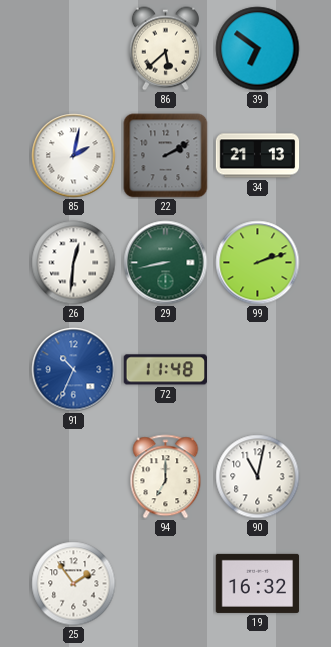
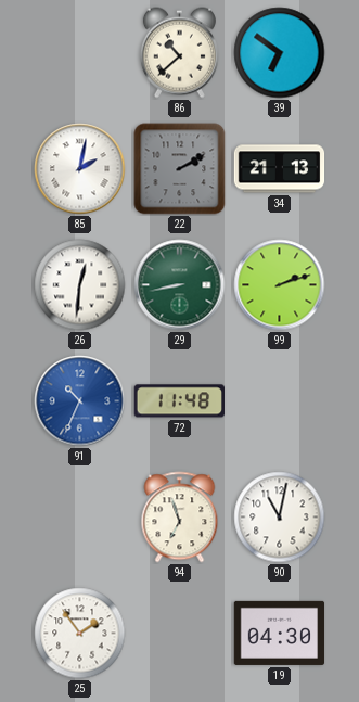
86: 5:38 -> 10:38 (179, 53)
94: 7:00 -> 6:57 (180, 518)
19: 16:32 -> 04:30 (280, 633)
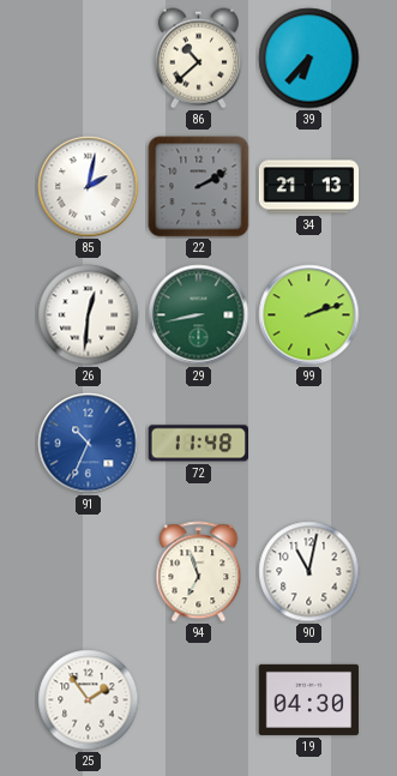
39: 6:51 -> 6:37 (309, 59)
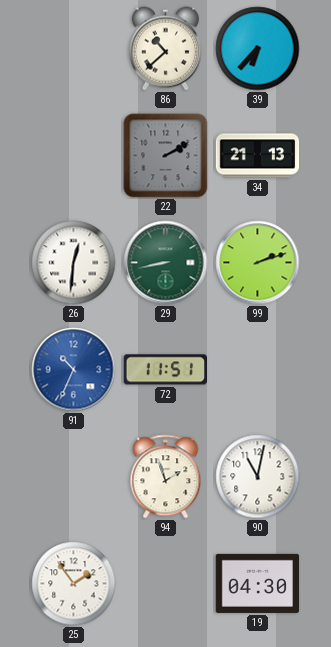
85: 2:02 -> none (89, 187)
72: 11:48 -> 11:51 (165, 370)
94: 6:57 -> 1:57 (166, 477)
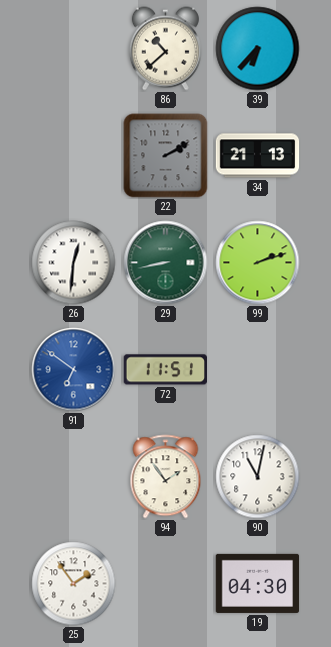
91: 10:34 -> 6:51 (74, 370)
94: 1:57 -> 1:54 (166, 477)
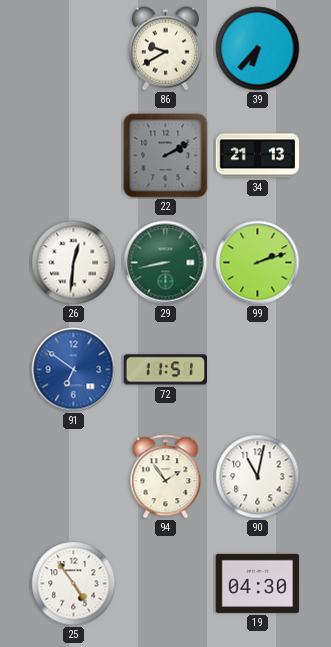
86: 10:38 -> 9:40 (165, 49)
25: 1:54 -> 4:54 (74, 584)
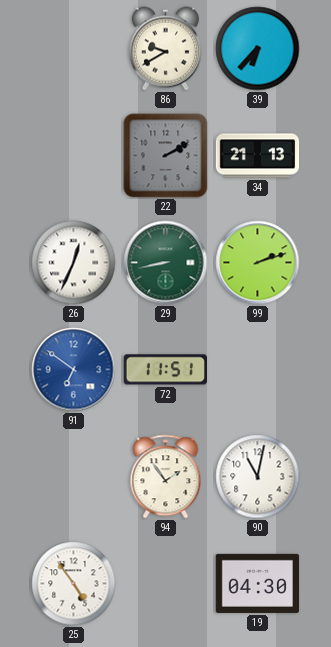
26: 12:31 -> 12:34 (74, 263)
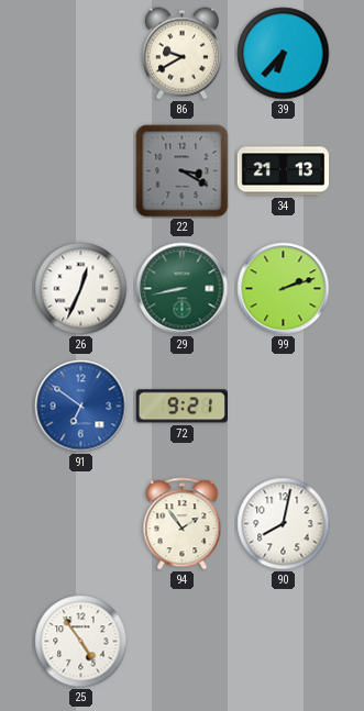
22: 2:10 -> 3:20 (183, 171)
72: 11:51 -> 9:21 (181, 407)
90: 11:02 -> 8:02 (284, 524)
19: 04:30 -> none (258, 583)
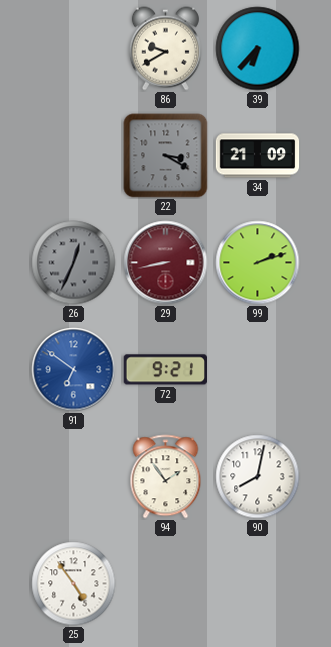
34: 21:13 -> 21:09 (258, 156)
26 dial: white -> grey (74, 263)
29 dial: green -> burgundy (166, 263)
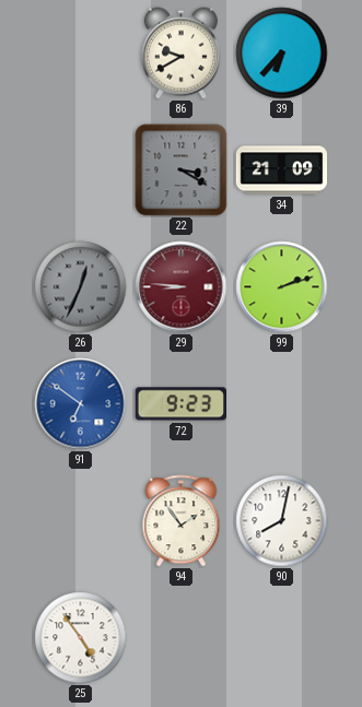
29: 8:43 -> 8:46 (182, 287)
72: 9:21 -> 9:23 (180, 404)
